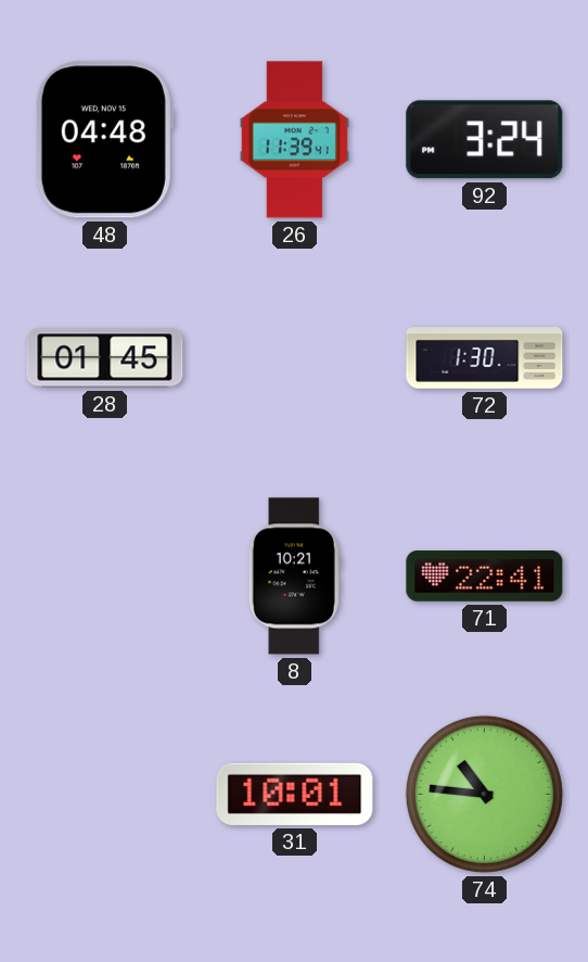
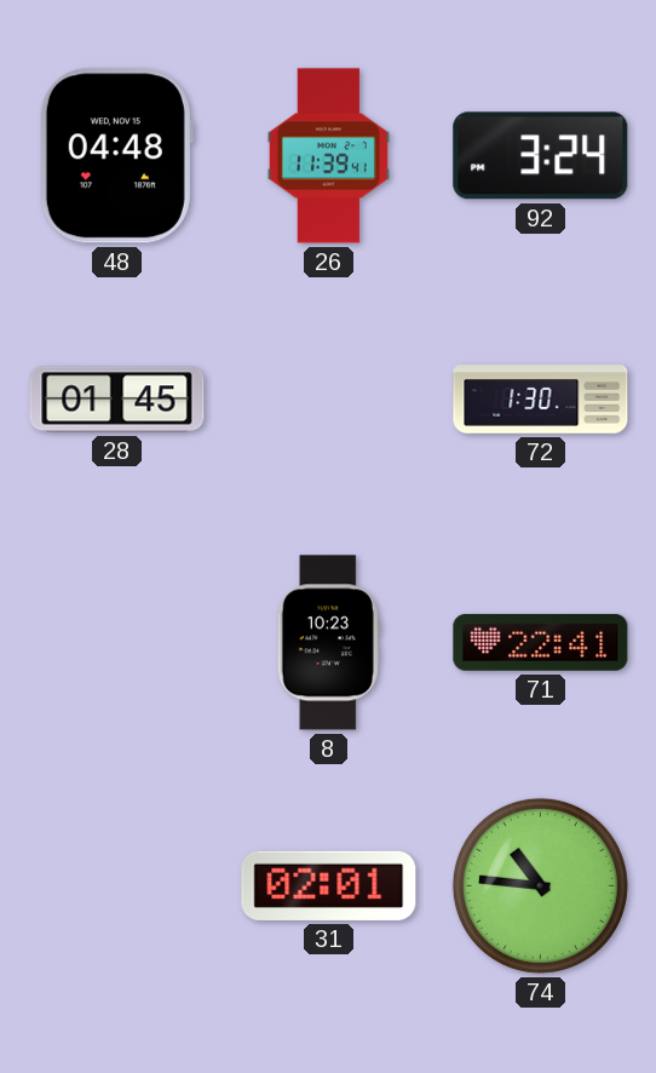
8: 10:21 -> 10:23 (328, 643)
31: 10:01 -> 02:01 (329, 885)
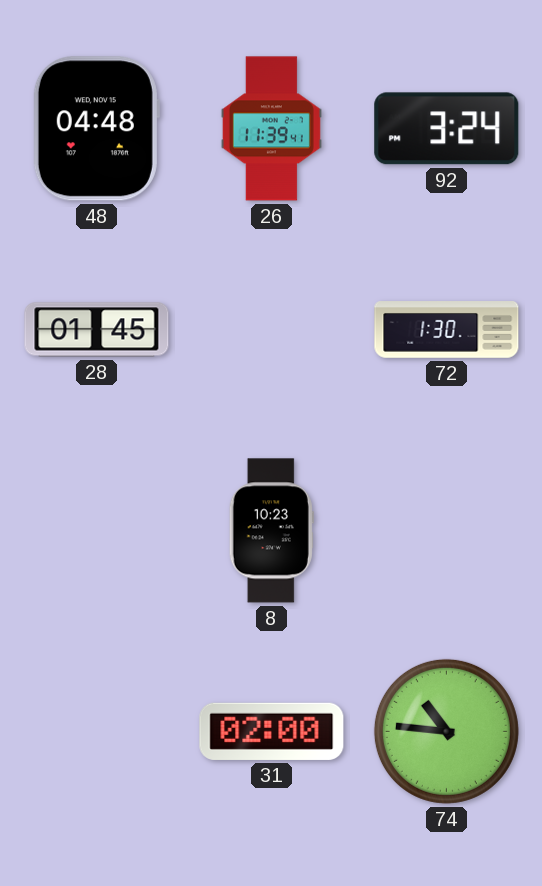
71: 22:41 -> none (541, 642)
31: 02:01 -> 02:00 (272, 731)
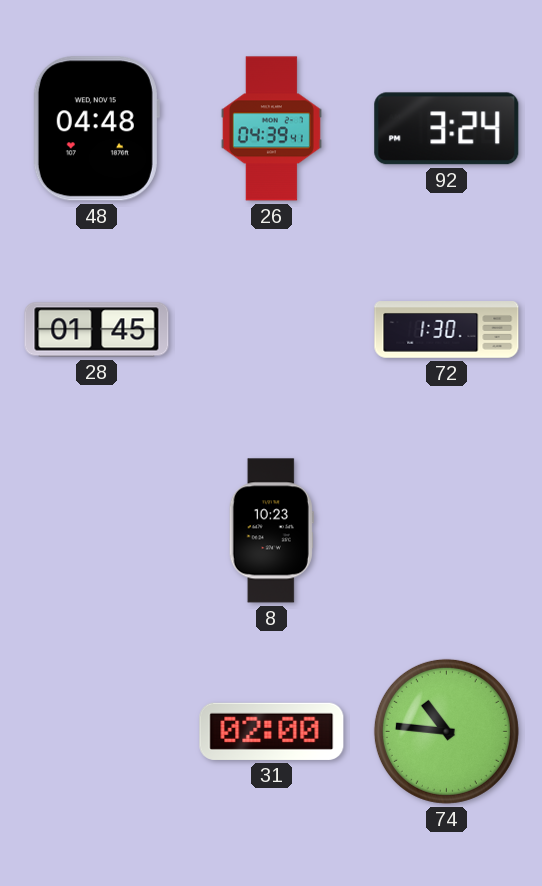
26: 11:39 -> 04:39 (271, 129)
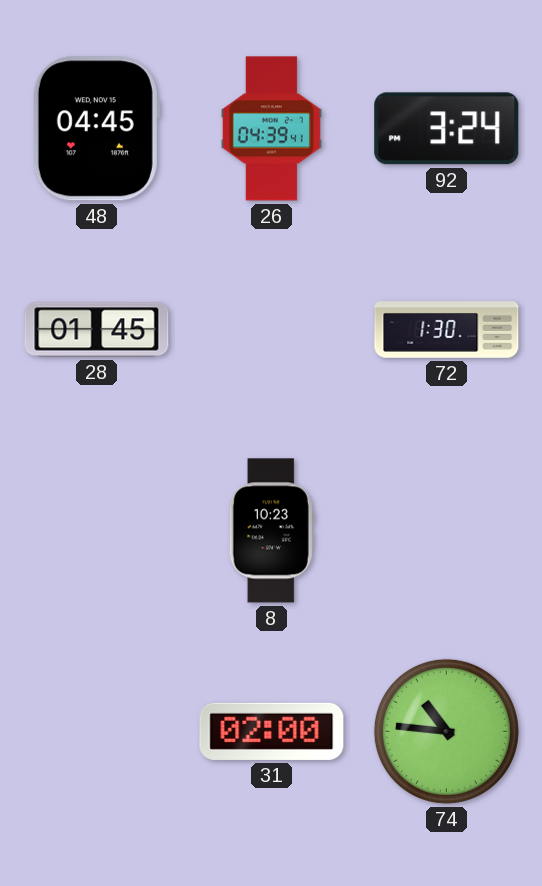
48: 04:48 -> 04:45 (96, 129)
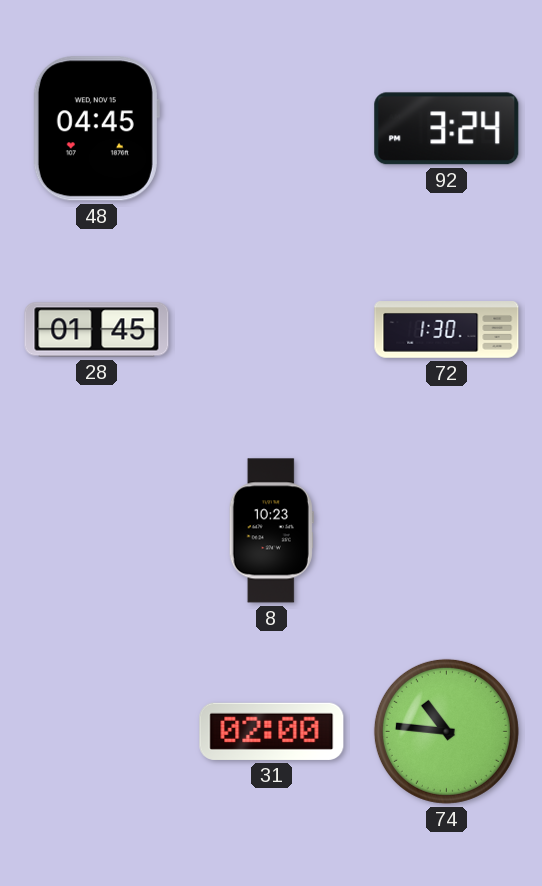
26: 04:39 -> none (271, 129)
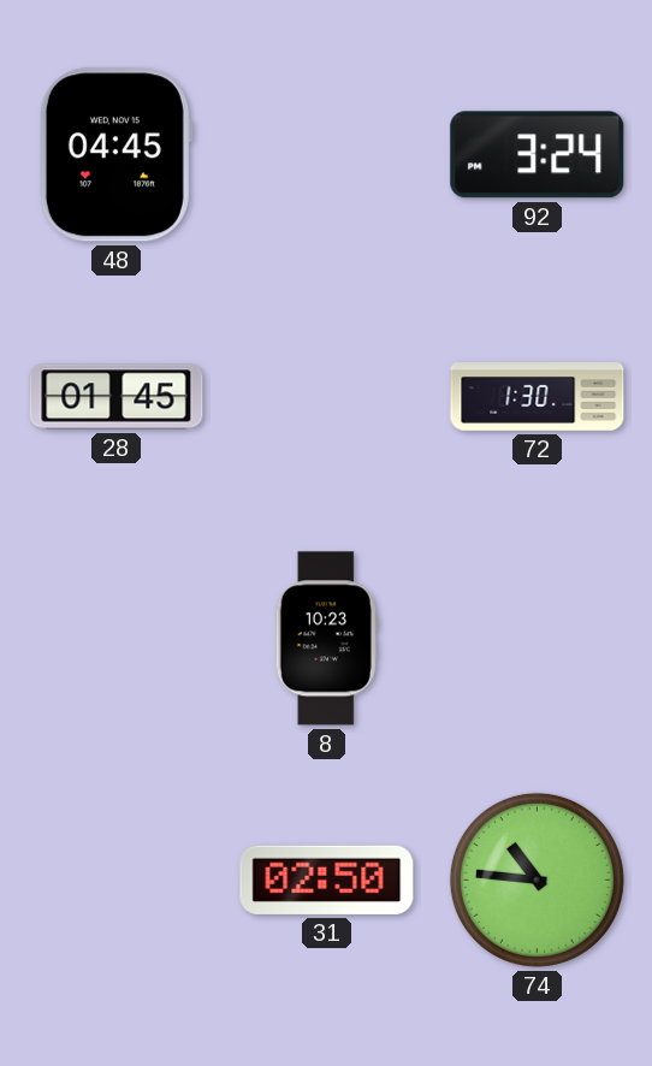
31: 02:00 -> 02:50 (327, 880)
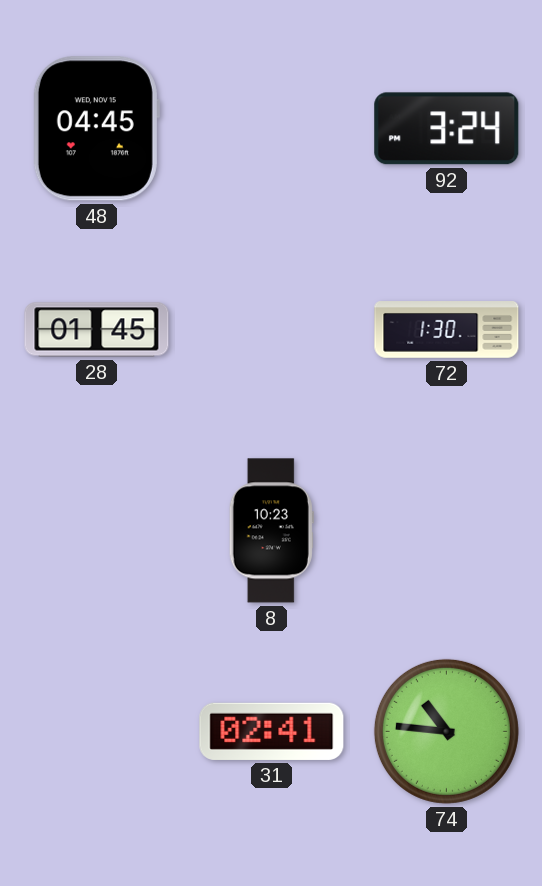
31: 02:50 -> 02:41 (272, 731)
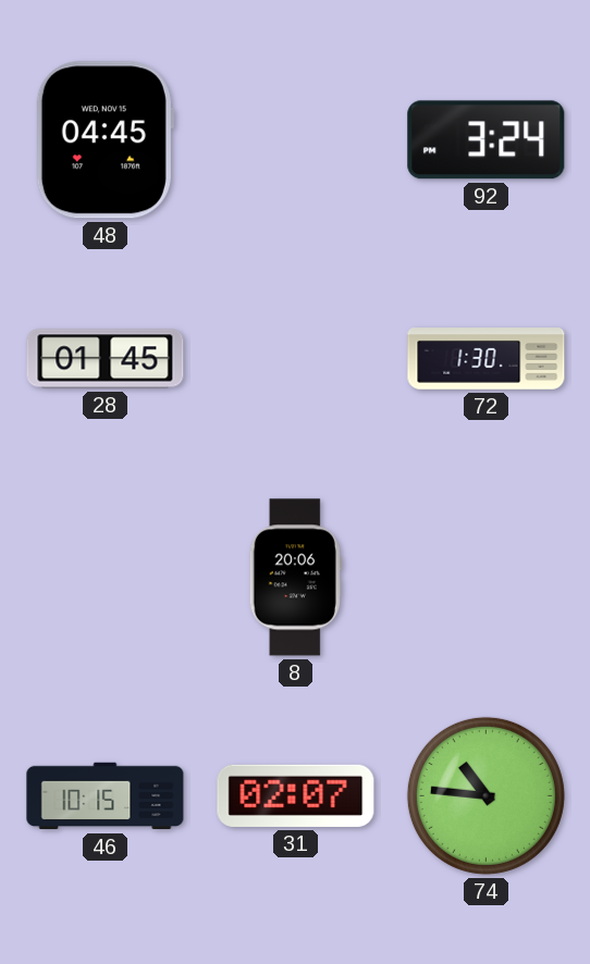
8: 10:23 -> 20:06 (295, 578)
46: none -> 10:15 (106, 796)
31: 02:41 -> 02:07 (296, 795)
